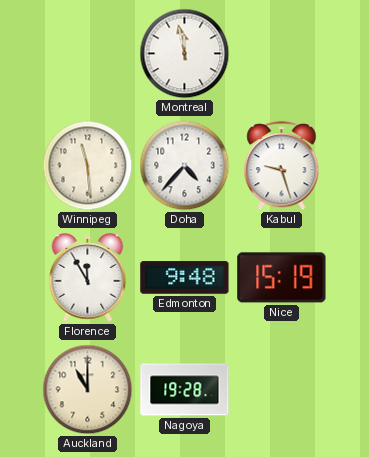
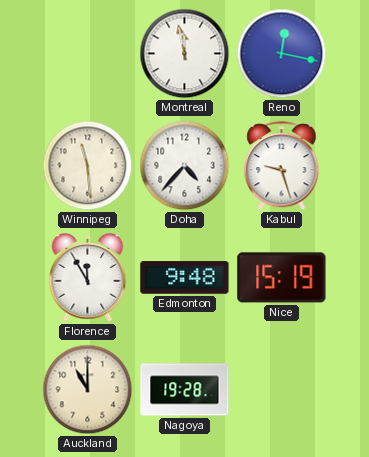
Reno: none -> 12:17 (282, 54)
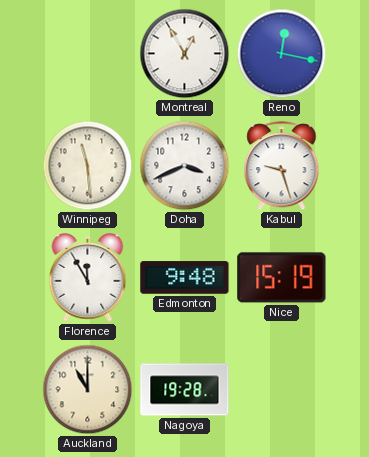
Montreal: 11:58 -> 12:55 (185, 54)
Doha: 4:37 -> 3:41 (185, 166)
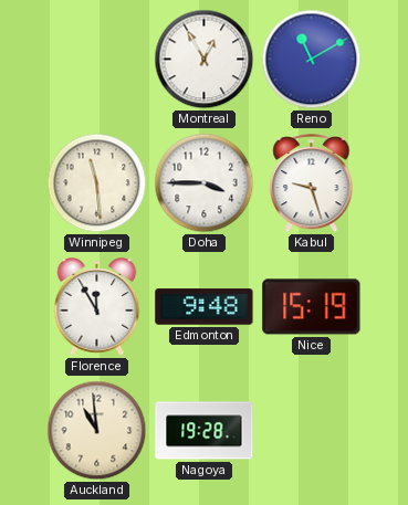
Reno: 12:17 -> 11:10 (312, 60)
Doha: 3:41 -> 3:45 (205, 183)
Auckland: 11:00 -> 10:59 (97, 431)
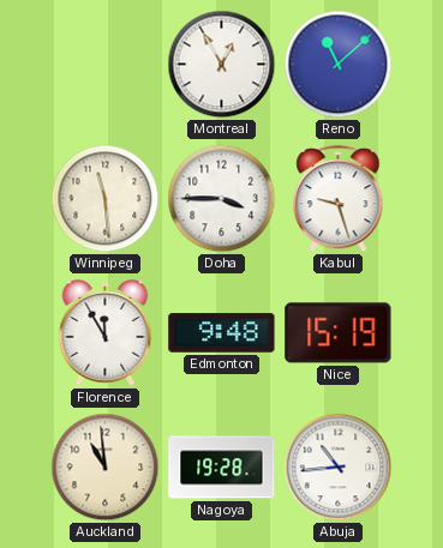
Reno: 11:10 -> 11:08 (339, 65)
Abuja: none -> 10:44 (339, 468)
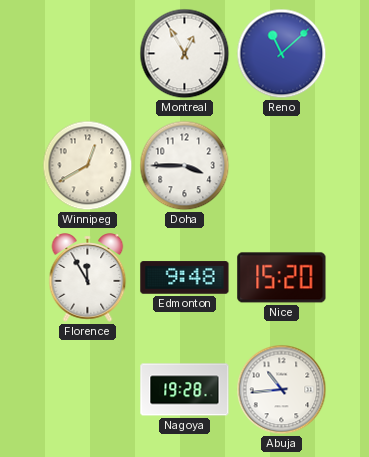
Winnipeg: 11:29 -> 12:40 (88, 166)
Kabul: 9:27 -> none (339, 199)
Nice: 15:19 -> 15:20 (282, 278)
Auckland: 10:59 -> none (106, 468)
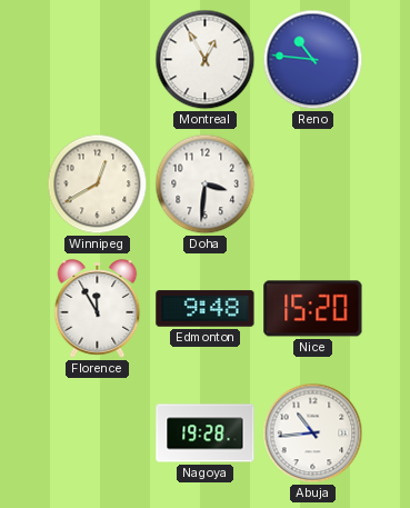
Reno: 11:08 -> 10:46 (313, 60)
Doha: 3:45 -> 3:31 (206, 185)
